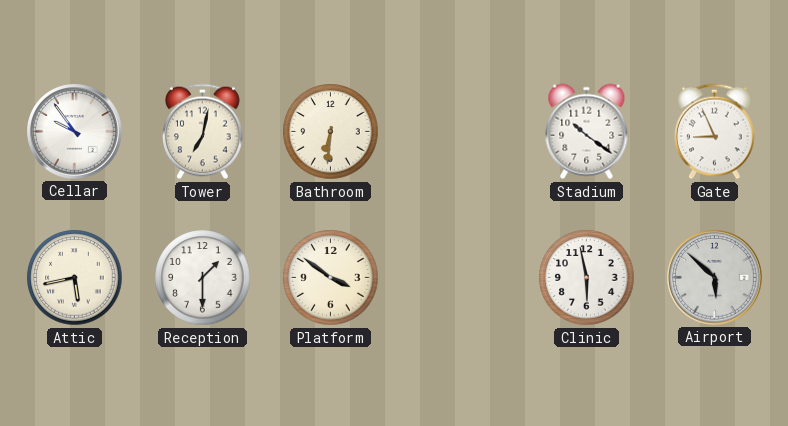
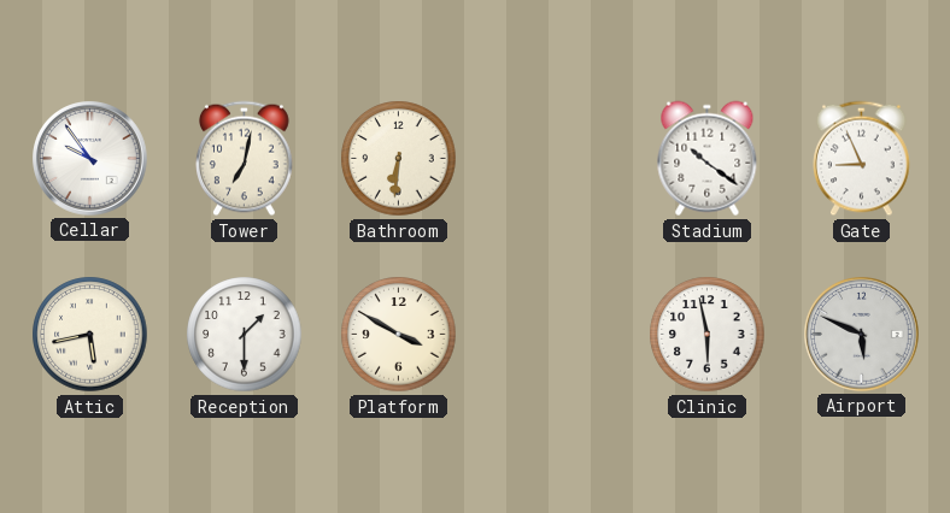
Platform: 3:51 -> 3:50 (399, 335)
Airport: 5:52 -> 5:49 (862, 335)
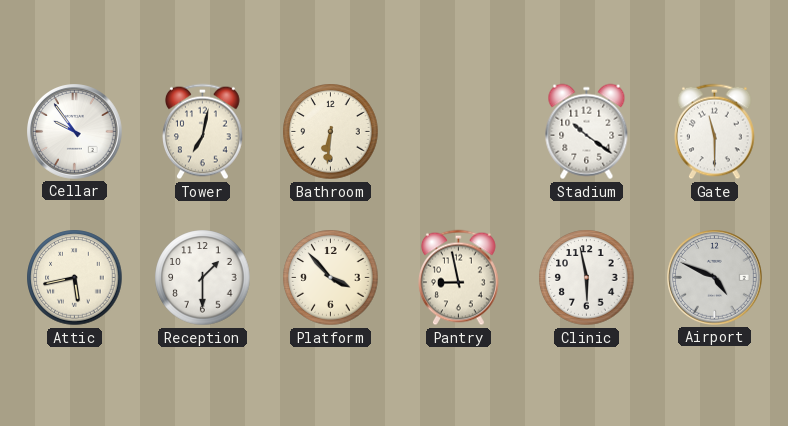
Gate: 8:56 -> 11:30 (715, 132)
Platform: 3:50 -> 3:53 (331, 278)
Pantry: none -> 8:58 (459, 278)
Airport: 5:49 -> 4:49 (715, 278)
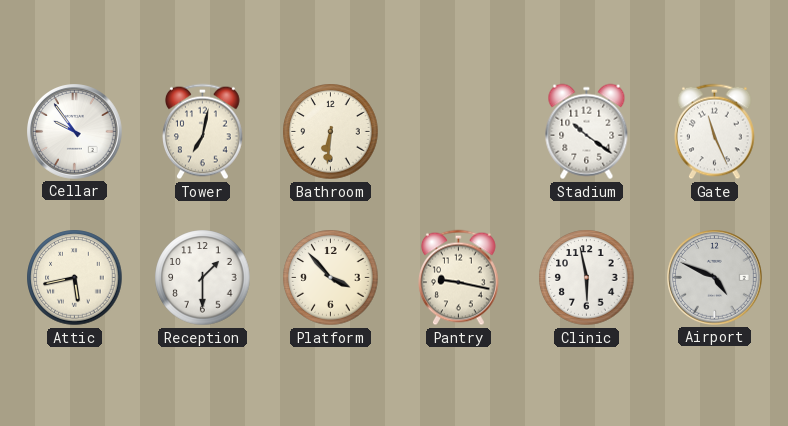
Gate: 11:30 -> 11:26 (715, 132)
Pantry: 8:58 -> 9:17 (459, 278)
